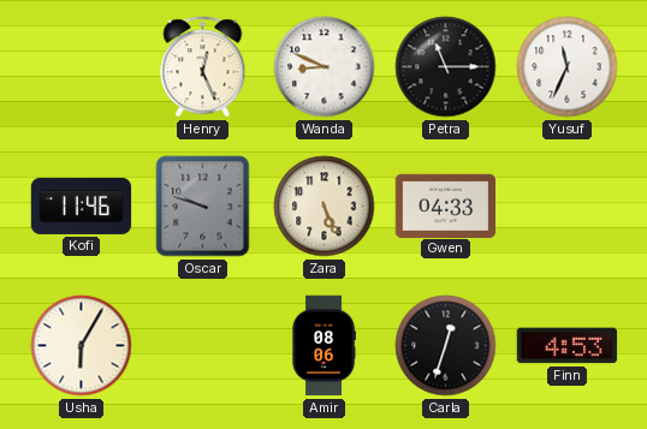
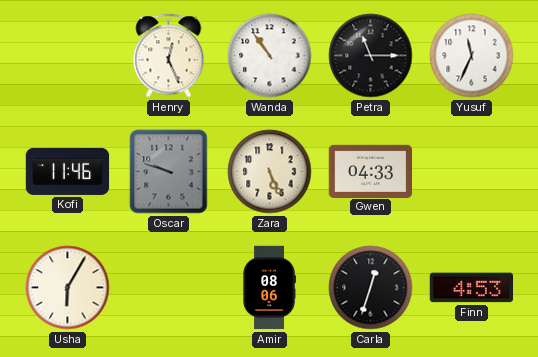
Wanda: 8:49 -> 10:54 (270, 56)
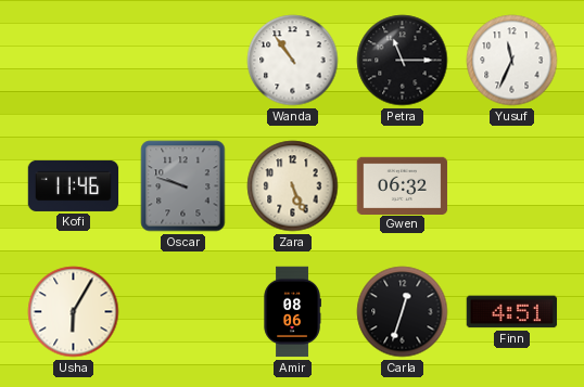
Henry: 12:26 -> none (169, 56)
Gwen: 04:33 -> 06:32 (403, 185)
Finn: 4:53 -> 4:51 (512, 312)
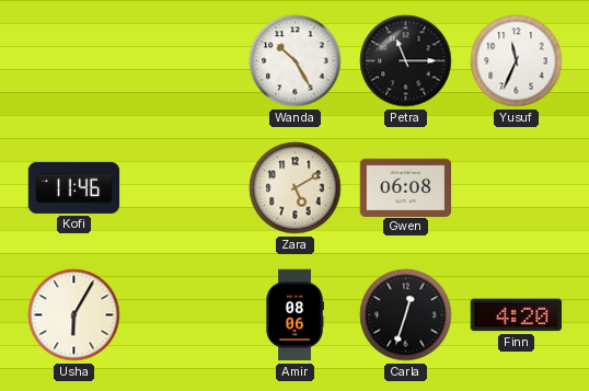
Wanda: 10:54 -> 10:25 (296, 61)
Oscar: 9:48 -> none (183, 186)
Zara: 5:26 -> 5:10 (296, 188)
Gwen: 06:32 -> 06:08 (406, 187)
Finn: 4:51 -> 4:20 (517, 315)
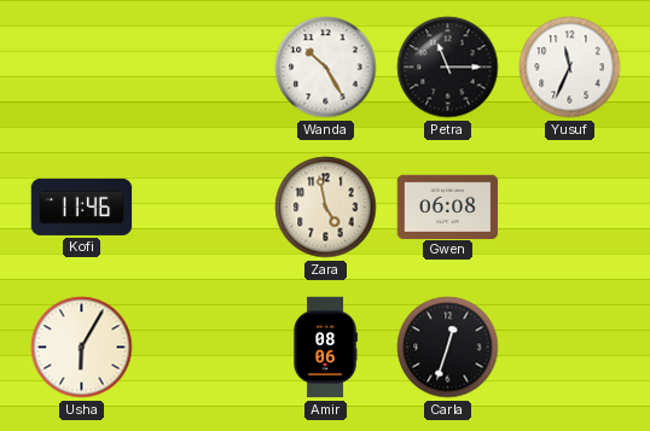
Zara: 5:10 -> 4:58 (326, 208)
Finn: 4:20 -> none (517, 315)
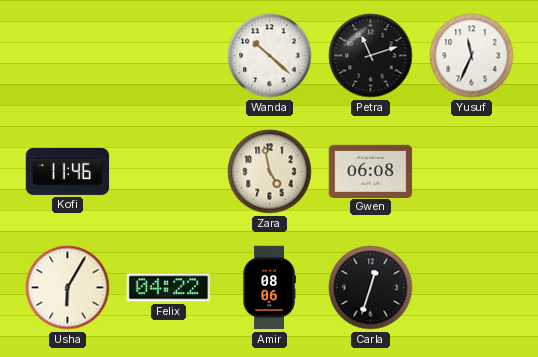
Wanda: 10:25 -> 10:22 (270, 56)
Petra: 11:15 -> 11:12 (371, 56)
Felix: none -> 04:22 (169, 288)
